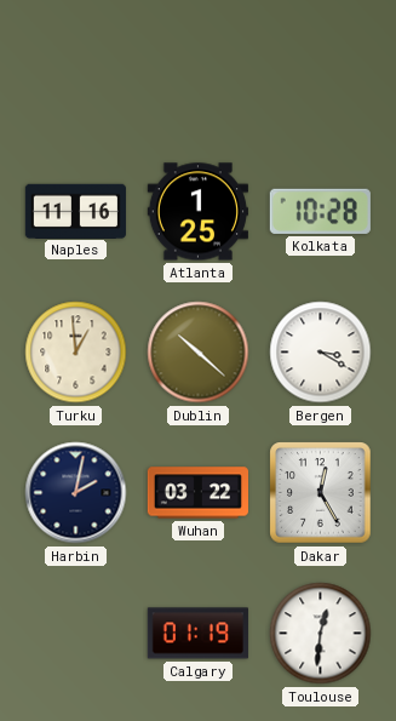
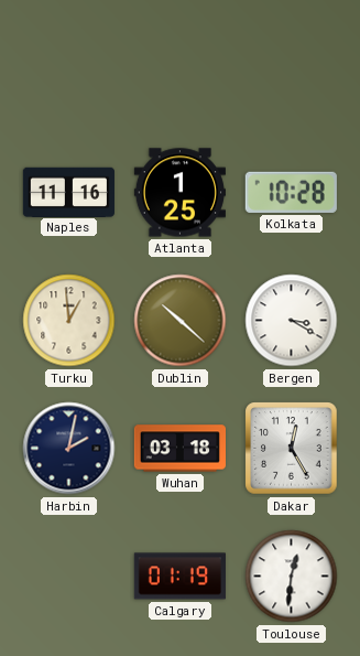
Wuhan: 03:22 -> 03:18 (179, 449)
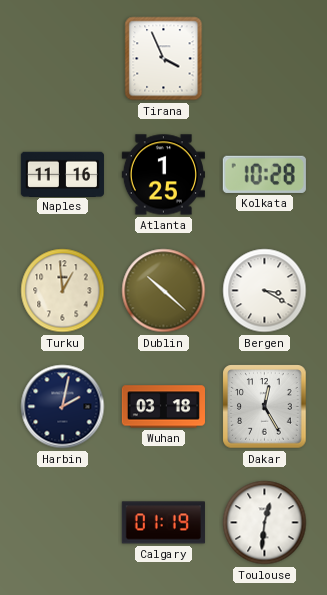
Tirana: none -> 3:56 (164, 59)
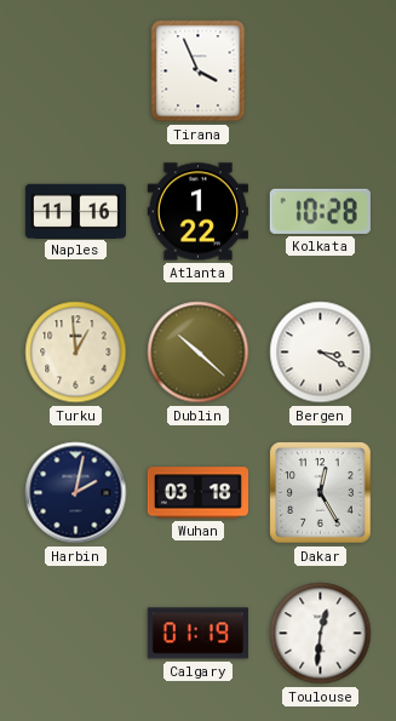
Atlanta: 1:25 -> 1:22 (197, 212)
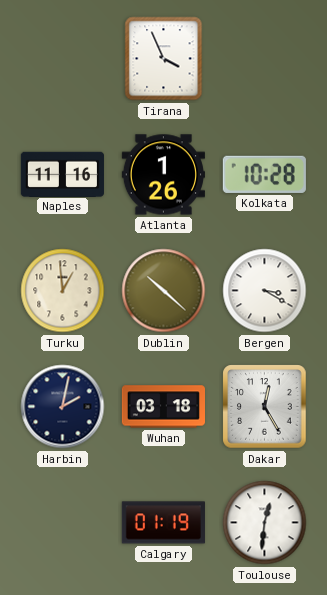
Atlanta: 1:22 -> 1:26 (163, 175)
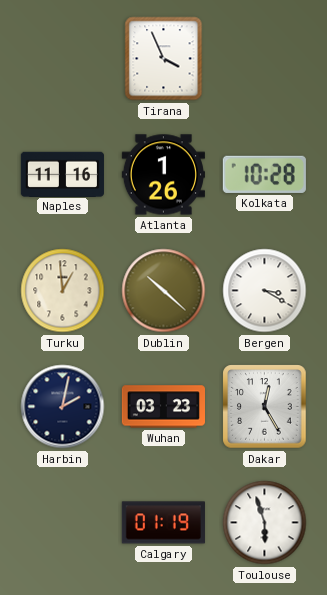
Wuhan: 03:18 -> 03:23 (163, 407)
Toulouse: 12:31 -> 5:57 (265, 523)
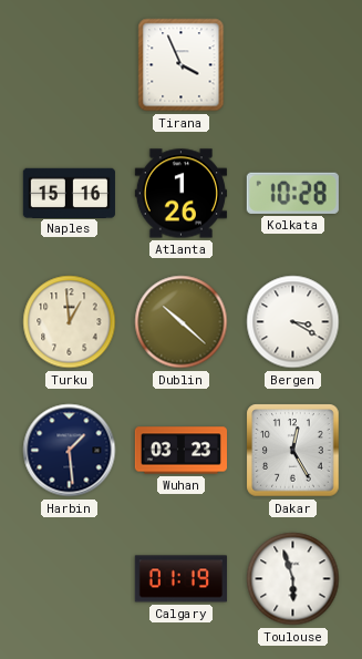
Naples: 11:16 -> 15:16 (69, 193)
Harbin: 2:02 -> 1:29 (70, 451)
